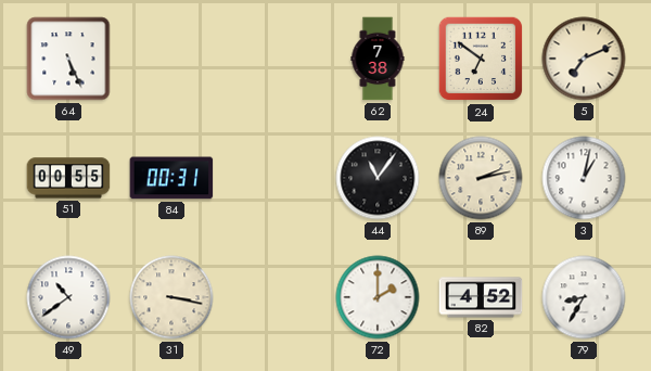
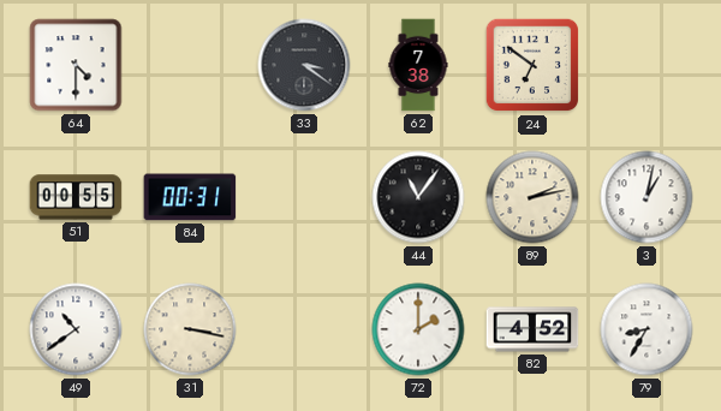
64: 5:26 -> 4:30 (76, 65)
33: none -> 3:21 (304, 65)
5: 7:11 -> none (584, 59)
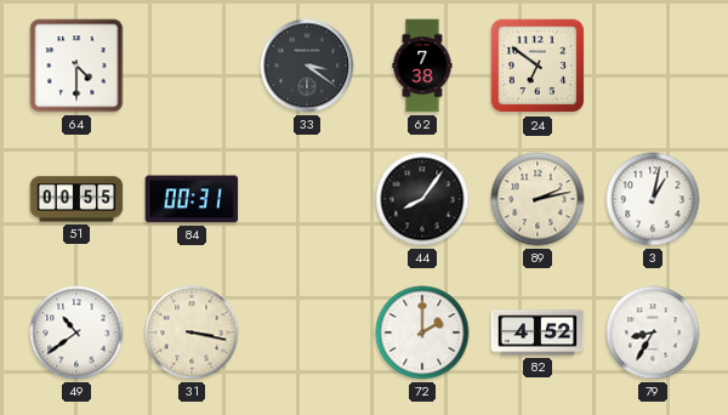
44: 11:06 -> 8:06 (422, 199)
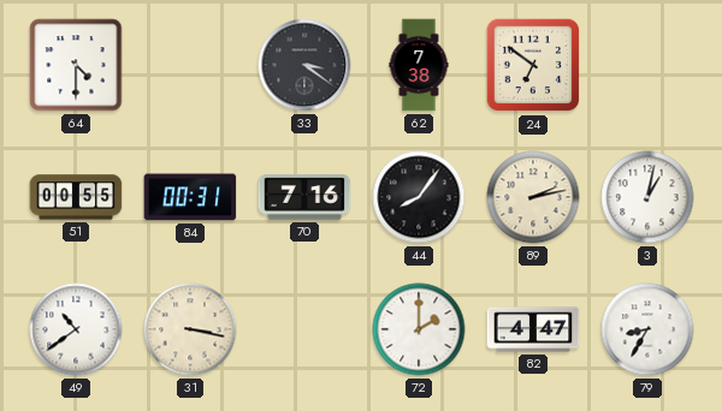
70: none -> 7:16 (304, 197)
82: 4:52 -> 4:47 (533, 329)
